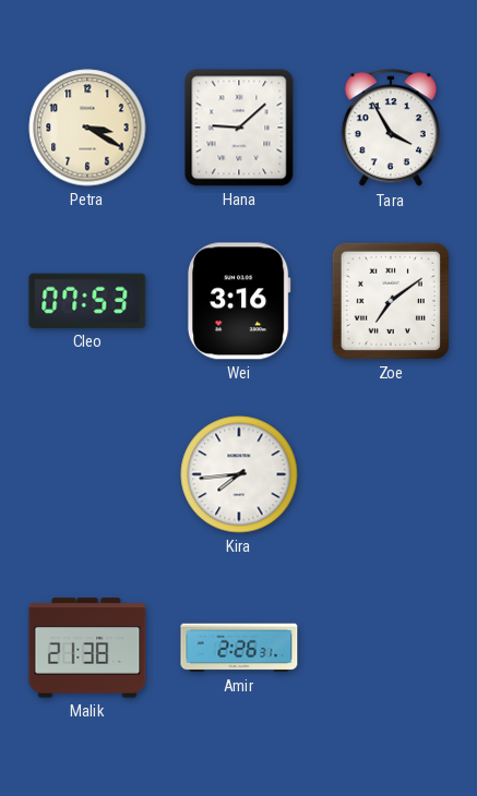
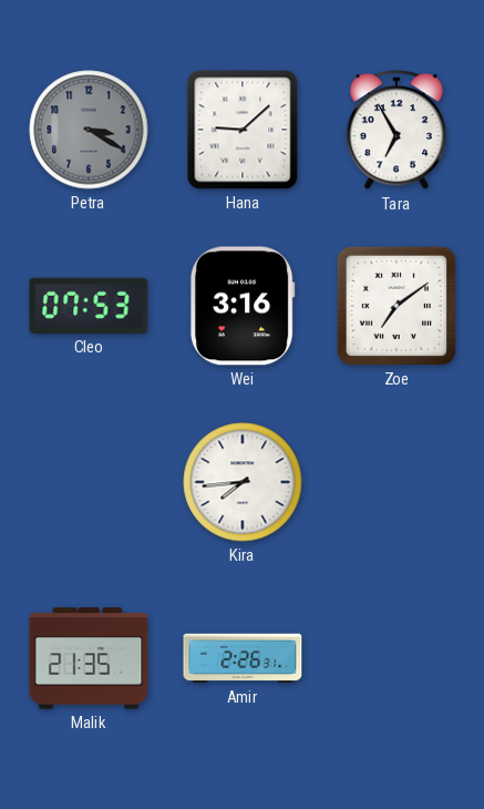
Petra dial: cream -> grey (89, 130)
Tara: 3:55 -> 6:55 (397, 131)
Malik: 21:38 -> 21:35 (89, 658)
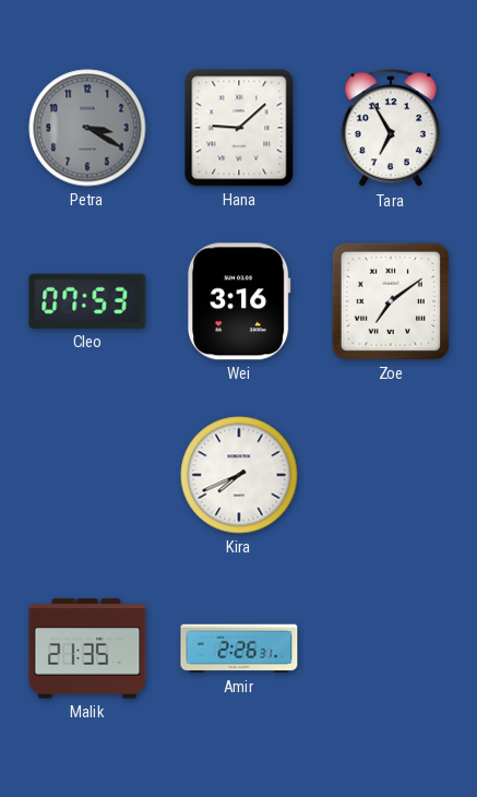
Kira: 7:44 -> 7:41 (239, 475)
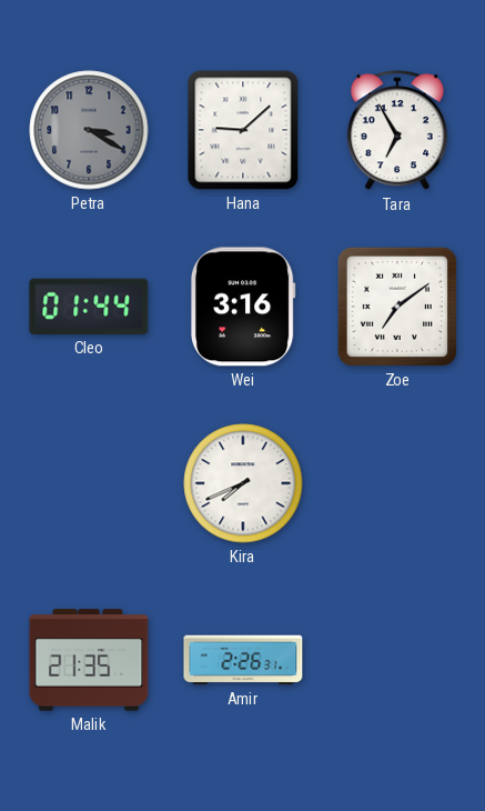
Cleo: 07:53 -> 01:44 (89, 307)
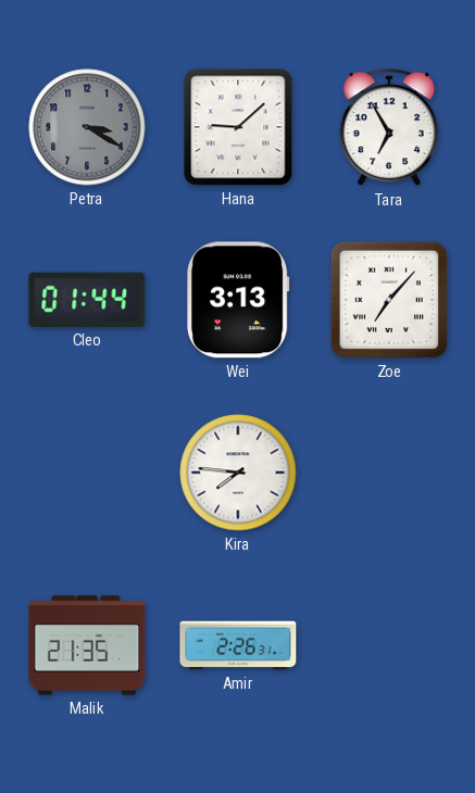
Wei: 3:16 -> 3:13 (238, 300)
Zoe: 7:09 -> 7:07 (389, 300)
Kira: 7:41 -> 7:46 (238, 473)
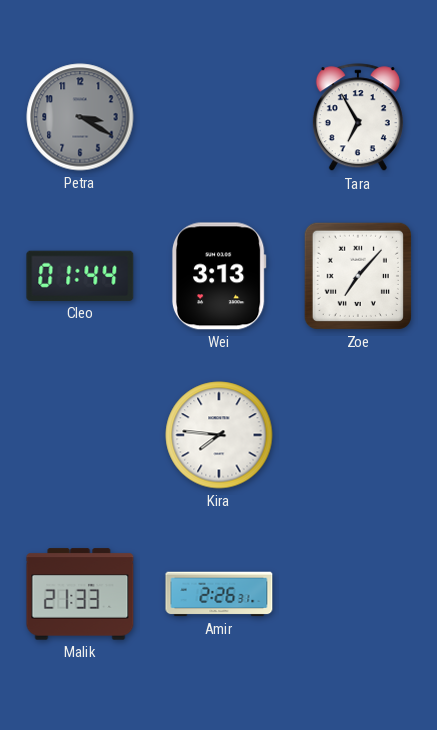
Hana: 9:08 -> none (238, 127)
Malik: 21:35 -> 21:33 (80, 594)
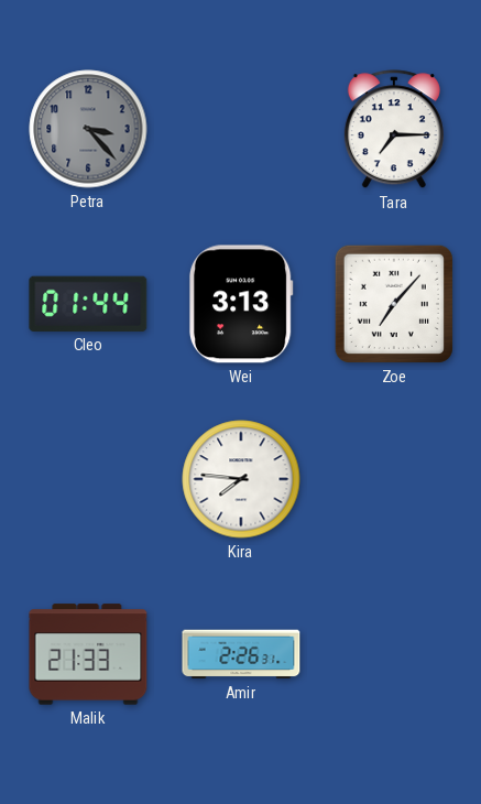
Petra: 3:20 -> 3:23 (88, 129)
Tara: 6:55 -> 7:15 (394, 130)
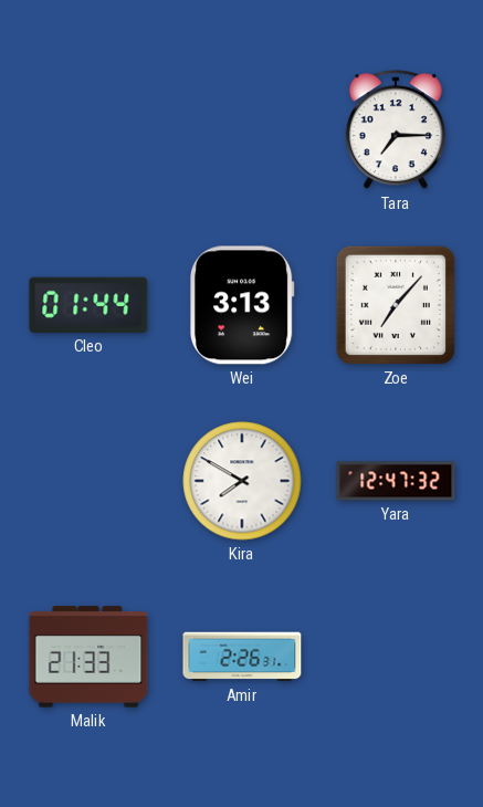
Petra: 3:23 -> none (88, 129)
Kira: 7:46 -> 7:50 (242, 481)
Yara: none -> 12:47 (396, 481)
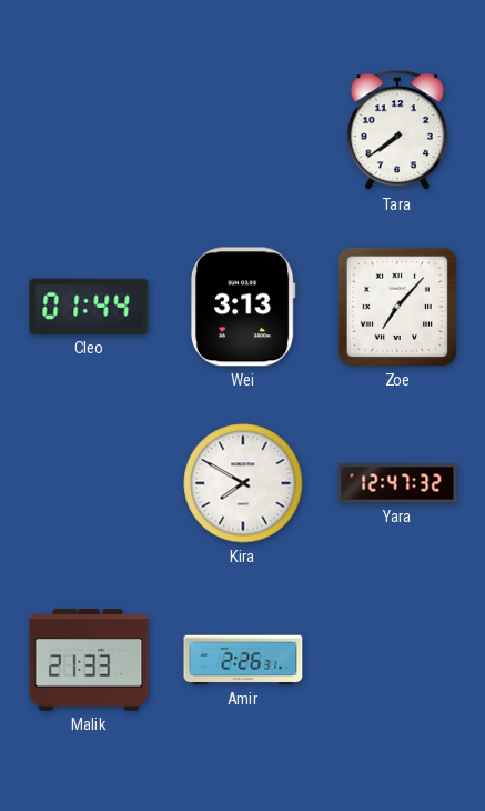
Tara: 7:15 -> 7:39 (397, 131)
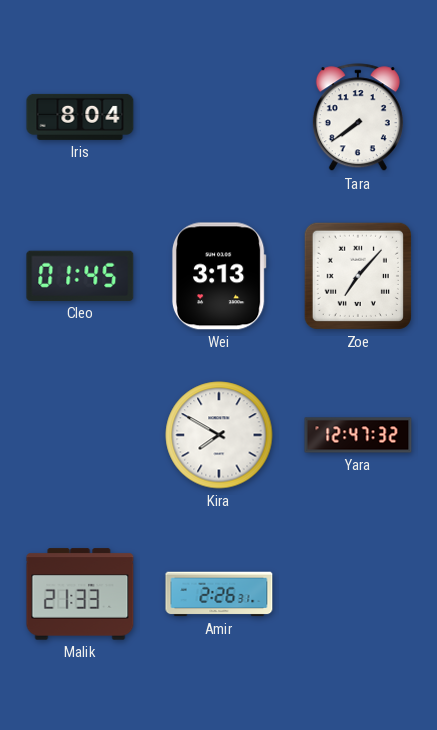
Iris: none -> 8:04 (80, 117)
Cleo: 01:44 -> 01:45 (80, 276)
